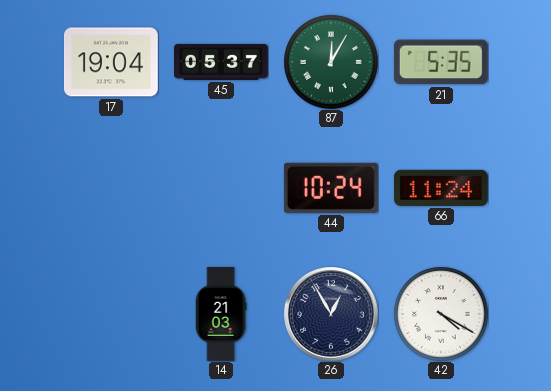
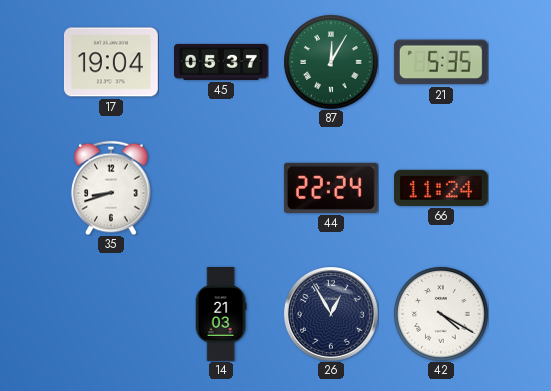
35: none -> 8:42 (111, 188)
44: 10:24 -> 22:24 (331, 188)
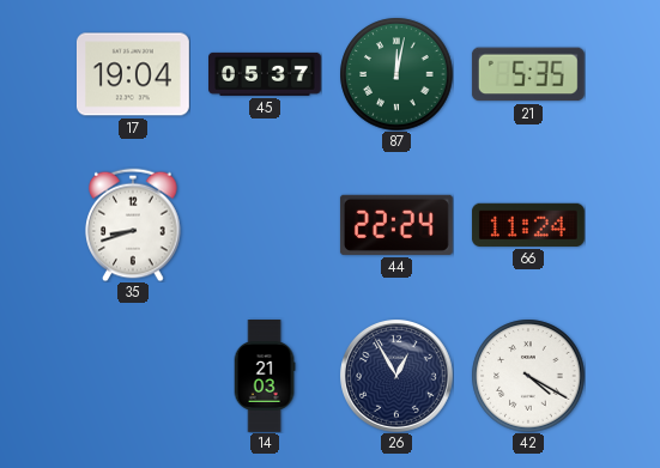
87: 12:05 -> 12:02 (396, 74)
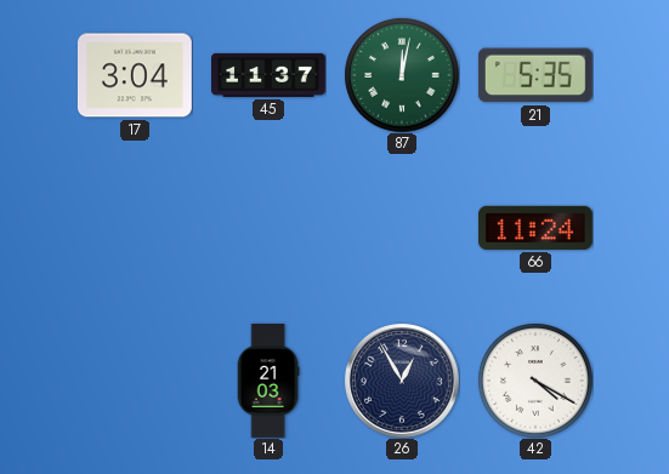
17: 19:04 -> 3:04 (135, 75)
45: 05:37 -> 11:37 (270, 75)
35: 8:42 -> none (133, 225)
44: 22:24 -> none (396, 225)
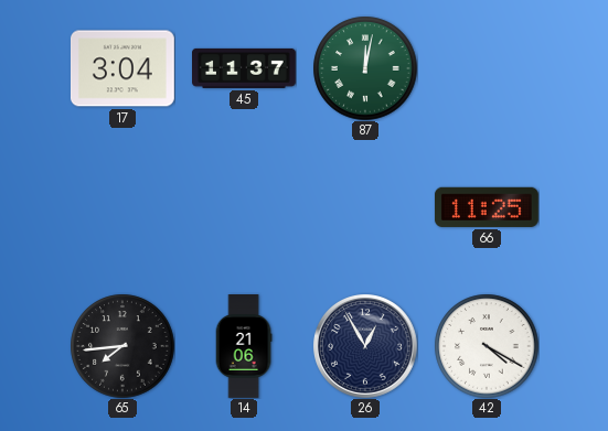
21: 5:35 -> none (535, 75)
66: 11:24 -> 11:25 (487, 207)
65: none -> 7:44 (122, 346)
14: 21:03 -> 21:06 (244, 347)
